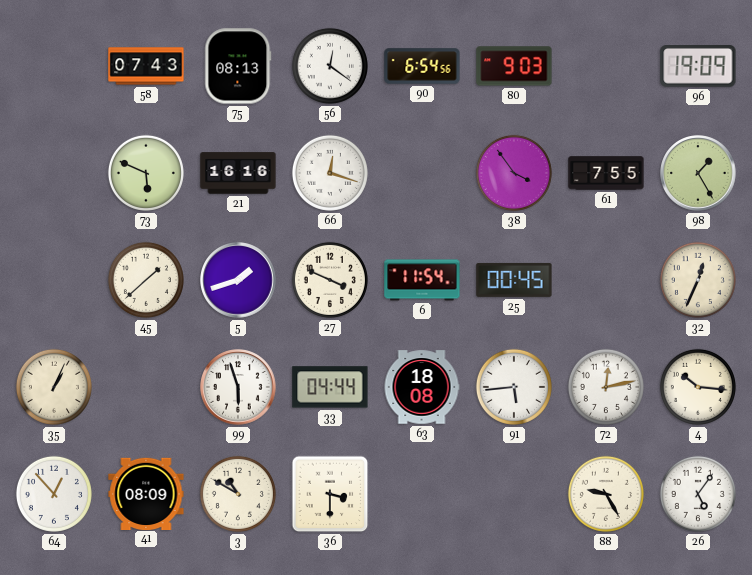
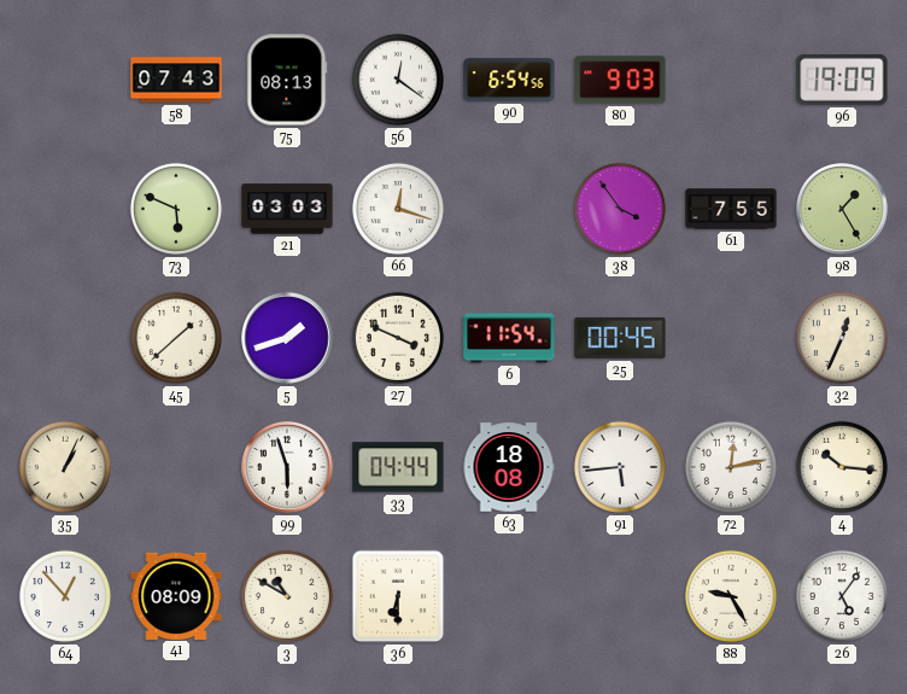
21: 16:16 -> 03:03 (287, 209)
36: 3:30 -> 6:30 (398, 596)
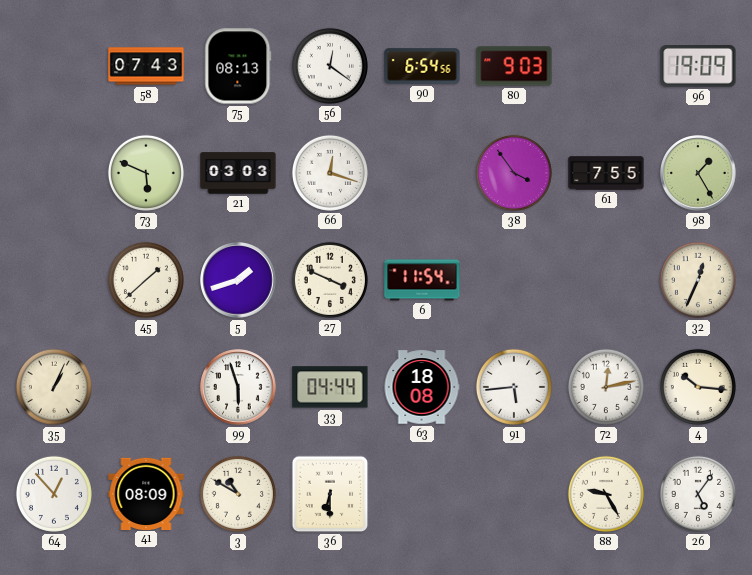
25: 00:45 -> none (620, 338)
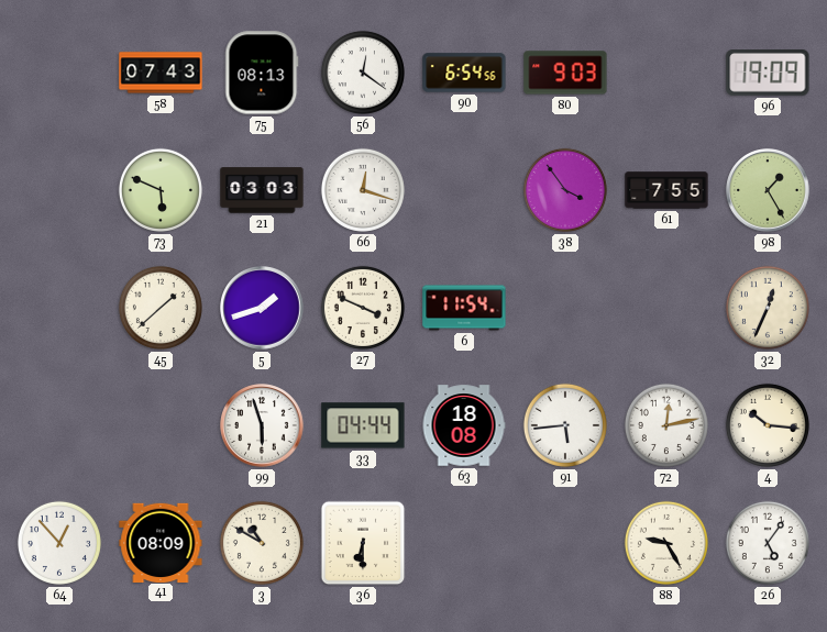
35: 1:04 -> none (54, 387)
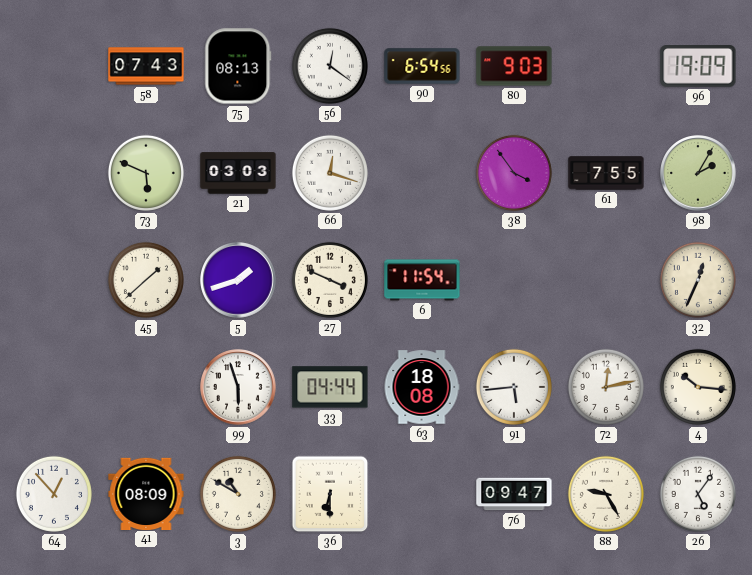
98: 1:25 -> 2:05 (698, 173)
76: none -> 09:47 (514, 494)
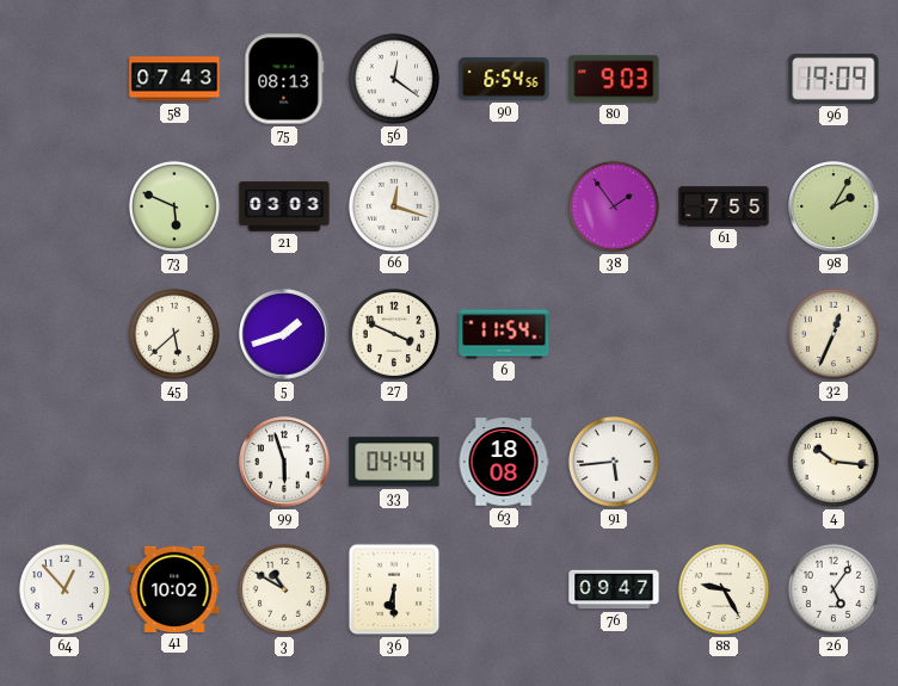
38: 3:54 -> 1:54 (614, 206)
45: 1:38 -> 5:38 (174, 334)
72: 12:13 -> none (606, 387)
41: 08:09 -> 10:02 (174, 588)
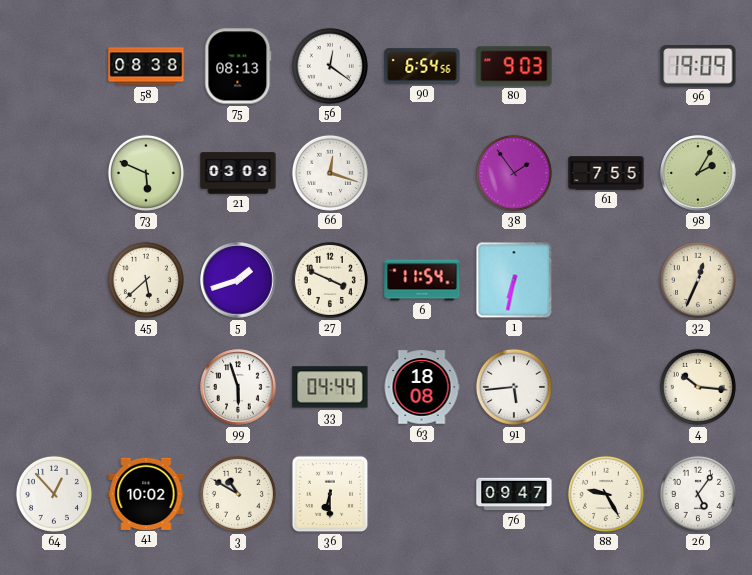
58: 07:43 -> 08:38 (146, 66)
1: none -> 6:32 (514, 280)
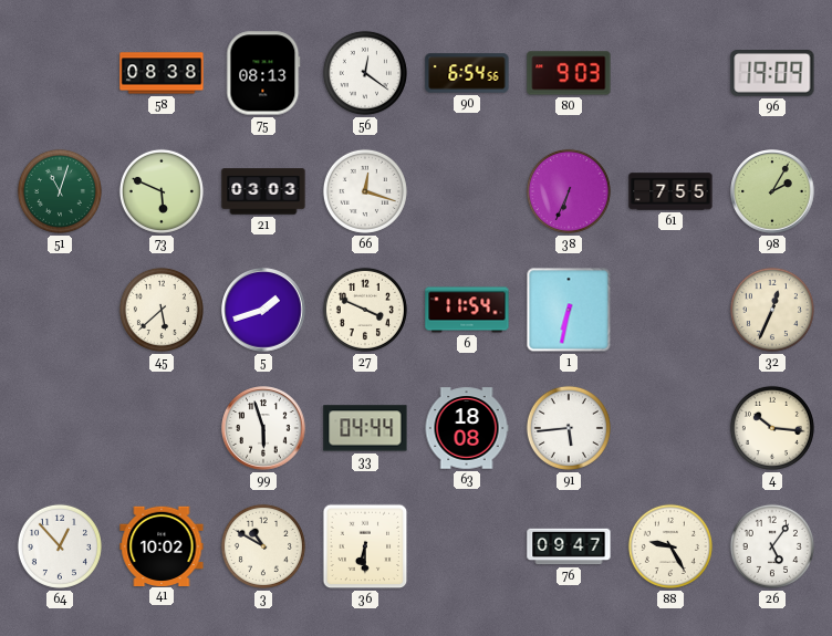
51: none -> 11:03 (60, 191)
38: 1:54 -> 6:34 (569, 191)
